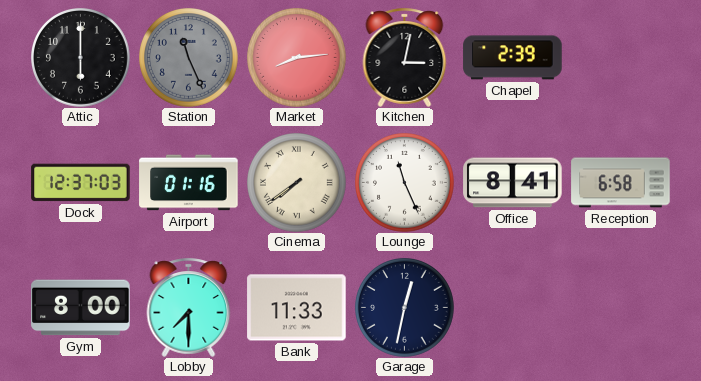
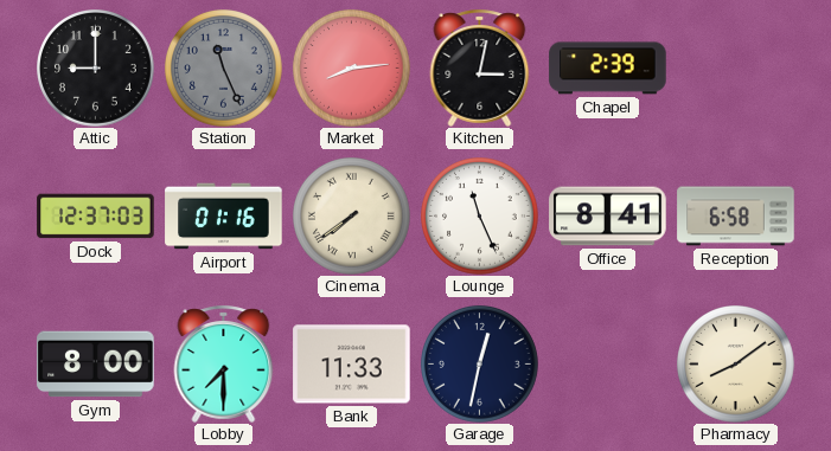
Attic: 6:00 -> 9:00 (96, 69)
Pharmacy: none -> 8:09 (736, 365)
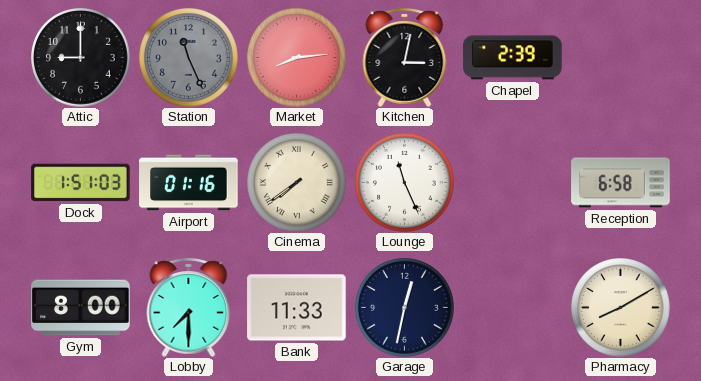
Dock: 12:37 -> 1:51 (81, 183)
Office: 8:41 -> none (608, 217)
Pharmacy: 8:09 -> 8:10 (621, 308)
